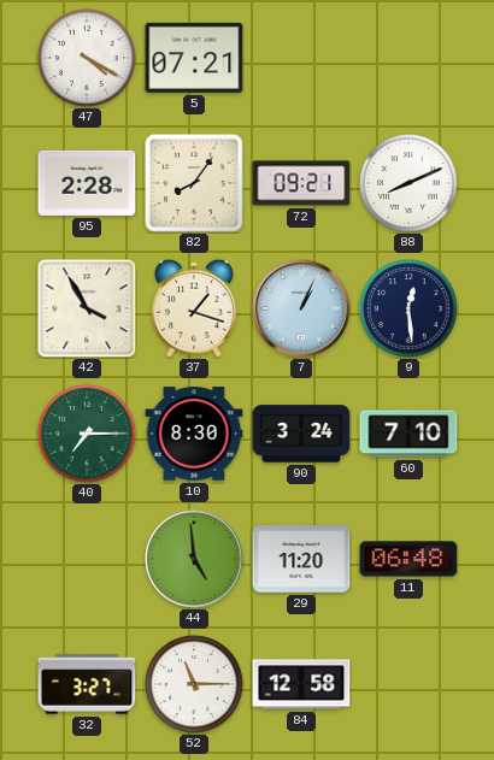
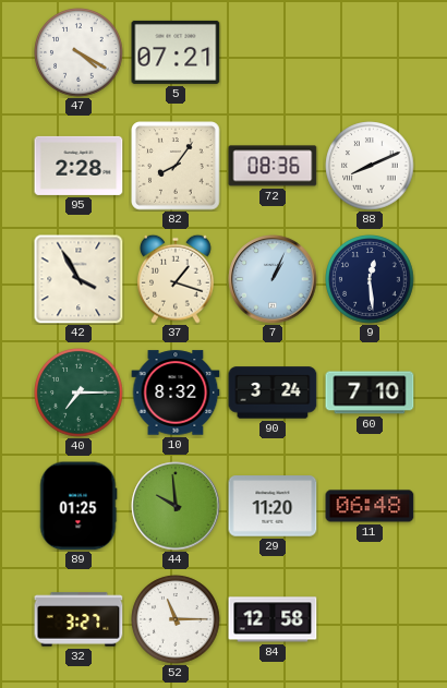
72: 09:21 -> 08:36 (273, 166)
10: 8:30 -> 8:32 (176, 393)
89: none -> 01:25 (78, 506)
44: 4:59 -> 9:59 (176, 506)
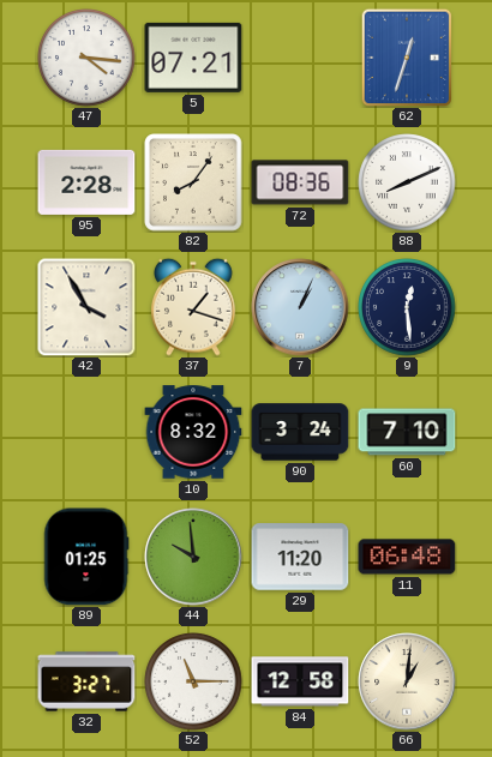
47: 4:20 -> 4:16 (86, 58)
62: none -> 12:33 (406, 58)
40: 7:15 -> none (78, 393)
66: none -> 1:01 (407, 681)
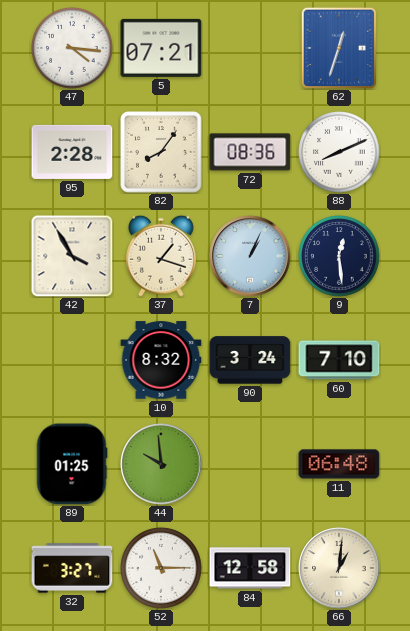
29: 11:20 -> none (300, 557)
